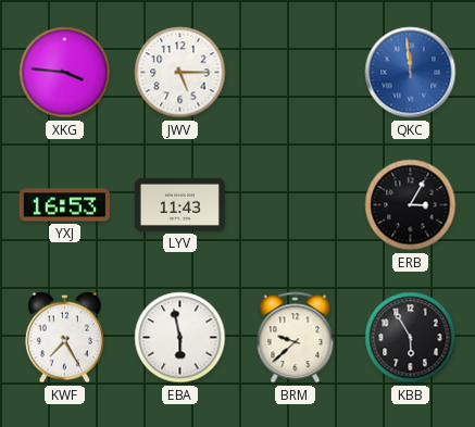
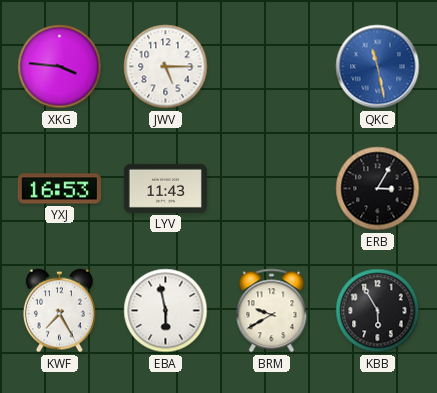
QKC: 11:59 -> 11:28 (378, 67)
BRM: 9:38 -> 9:40 (272, 311)
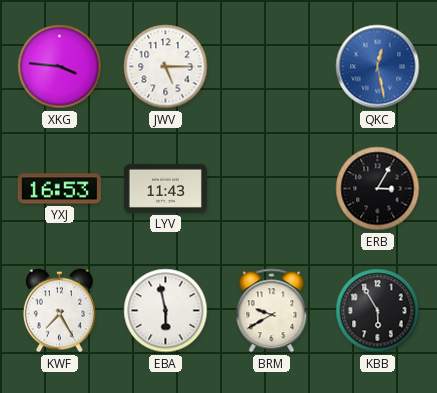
QKC: 11:28 -> 12:28 (378, 67)
